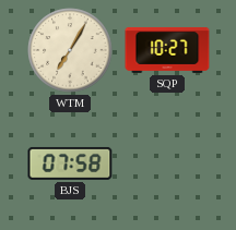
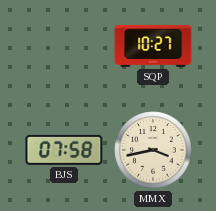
WTM: 7:05 -> none (70, 50)
MMX: none -> 3:43 (153, 150)
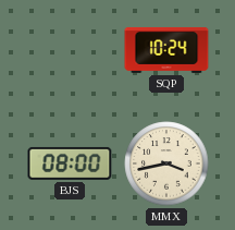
SQP: 10:27 -> 10:24 (166, 50)
BJS: 07:58 -> 08:00 (70, 164)
